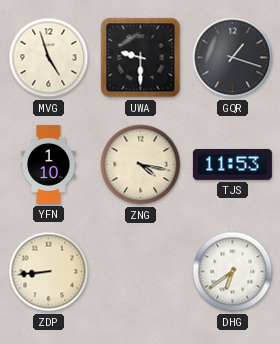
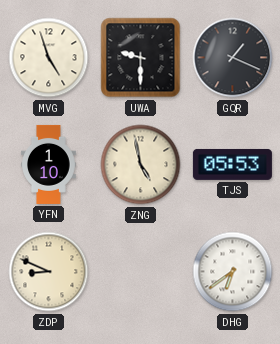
GQR: 1:18 -> 1:19 (233, 58)
ZNG: 4:17 -> 4:58 (141, 165)
TJS: 11:53 -> 05:53 (232, 164)
ZDP: 8:44 -> 8:49 (49, 272)
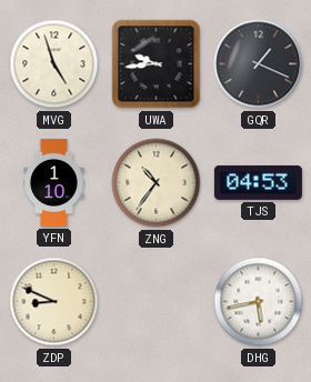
UWA: 9:30 -> 9:44 (157, 64)
ZNG: 4:58 -> 10:36 (157, 183)
TJS: 05:53 -> 04:53 (258, 182)
DHG: 6:39 -> 5:43 (259, 302)
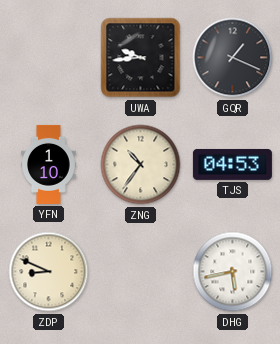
MVG: 4:57 -> none (54, 64)
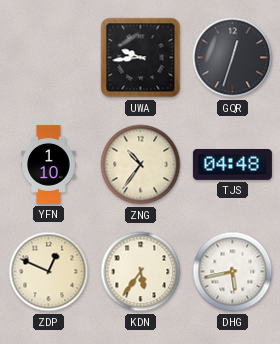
GQR: 1:19 -> 12:33 (233, 58)
TJS: 04:53 -> 04:48 (232, 164)
ZDP: 8:49 -> 12:49 (49, 272)
KDN: none -> 5:36 (141, 272)
